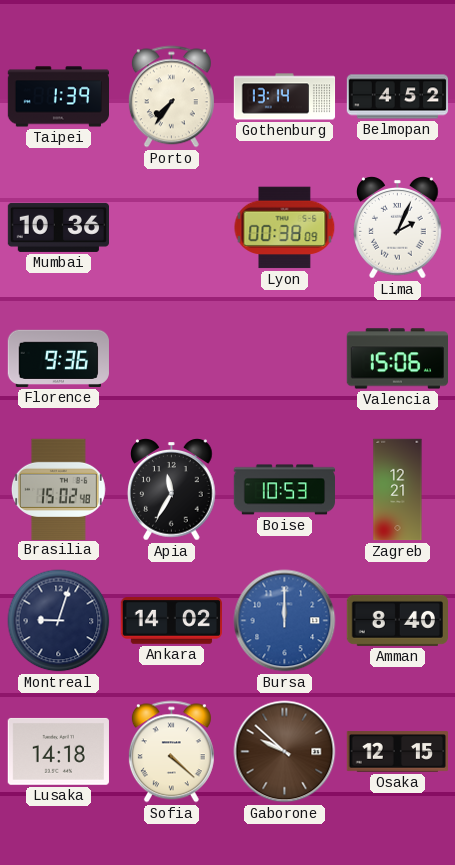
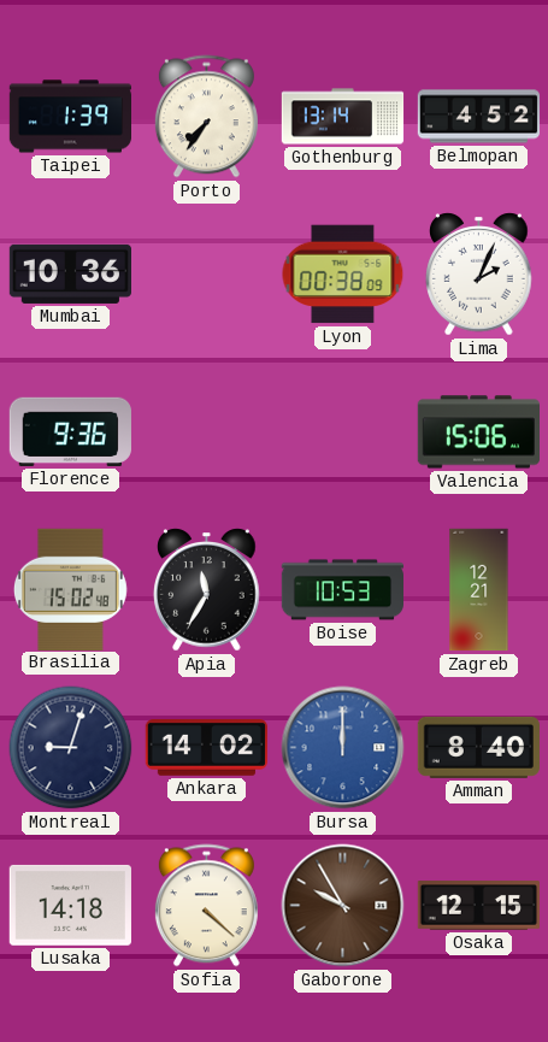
Gaborone: 9:52 -> 9:55 (343, 906)
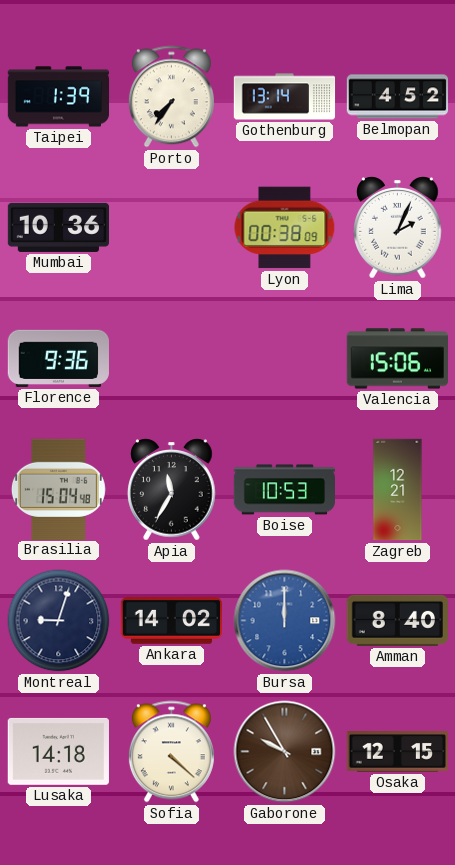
Brasilia: 15:02 -> 15:04 (58, 489)
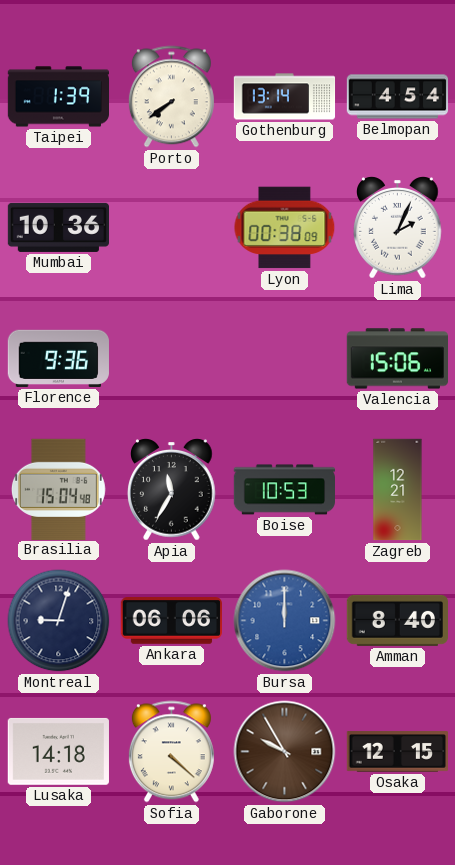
Porto: 7:36 -> 7:39 (171, 97)
Belmopan: 4:52 -> 4:54 (398, 97)
Ankara: 14:02 -> 06:06 (171, 621)
